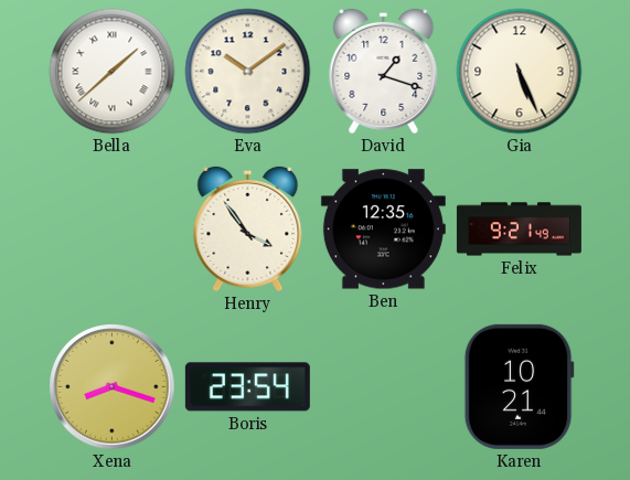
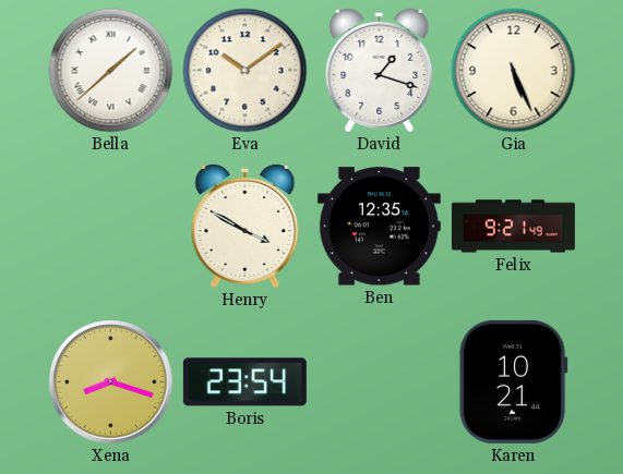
Henry: 3:54 -> 3:50 (245, 226)
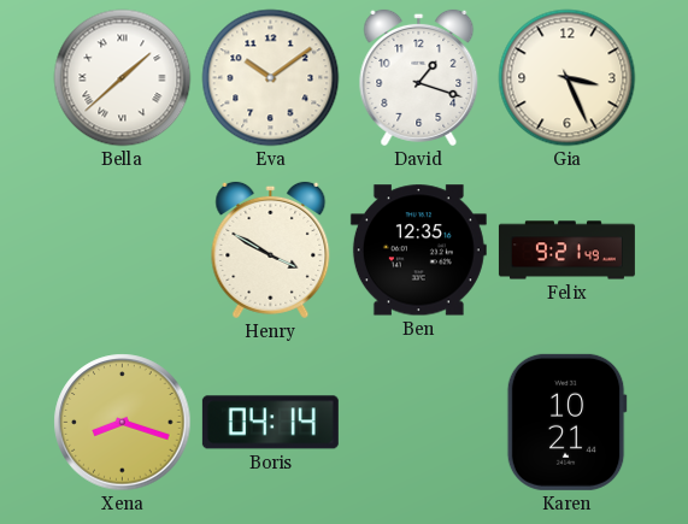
Gia: 5:26 -> 3:26 (568, 78)
Boris: 23:54 -> 04:14 (270, 423)
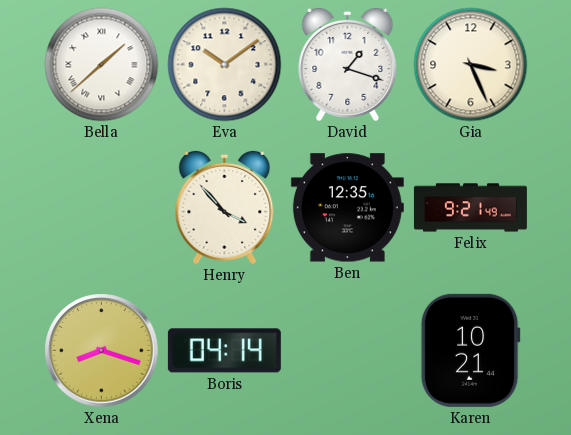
Henry: 3:50 -> 3:53 (225, 207)
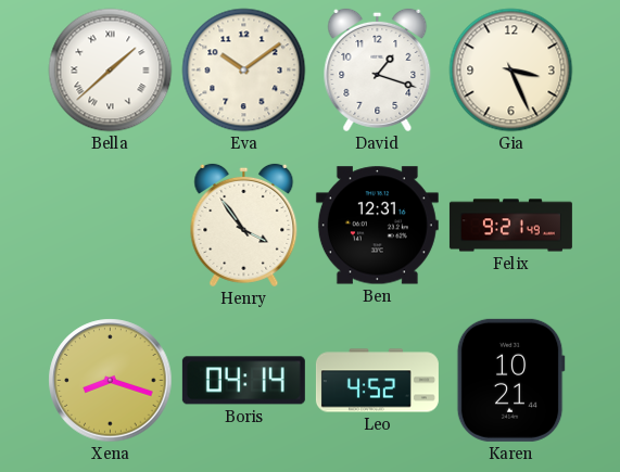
Henry: 3:53 -> 3:54 (244, 225)
Ben: 12:35 -> 12:31 (377, 226)
Leo: none -> 4:52 (377, 381)
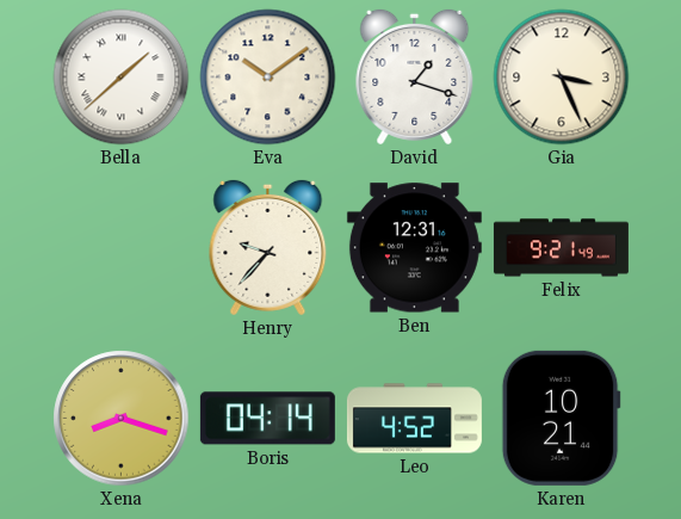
Henry: 3:54 -> 9:37 (268, 247)
